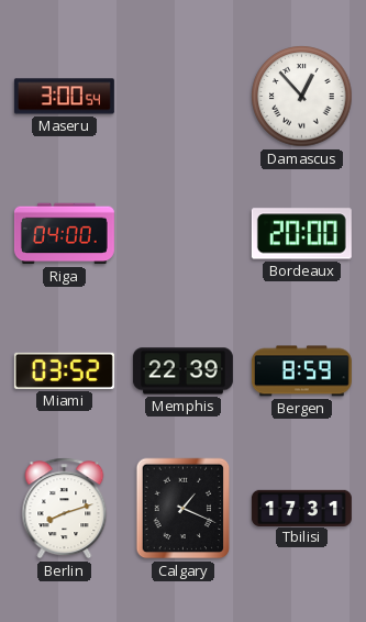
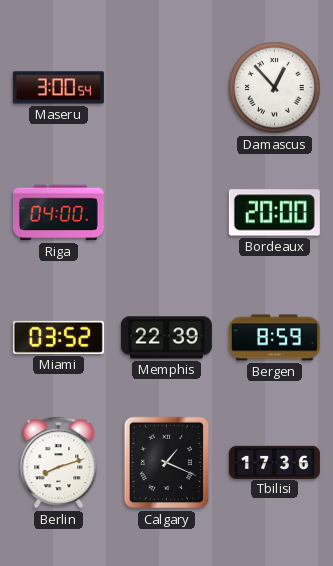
Tbilisi: 17:31 -> 17:36 (274, 462)
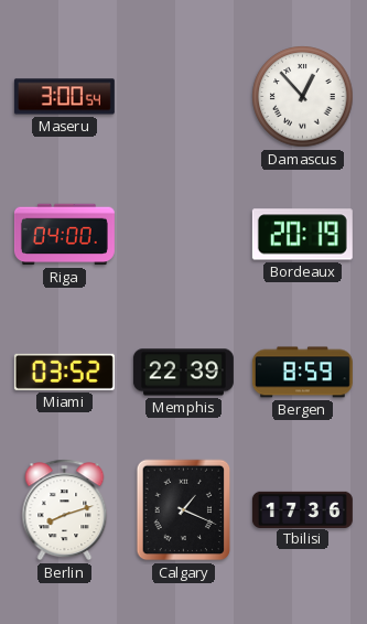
Bordeaux: 20:00 -> 20:19 (302, 235)
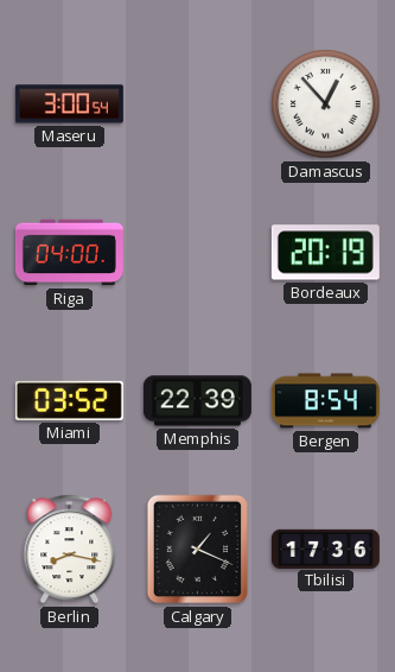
Bergen: 8:59 -> 8:54 (325, 401)
Berlin: 8:12 -> 8:17 (70, 550)
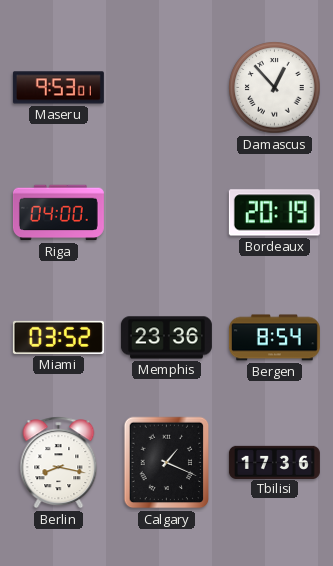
Maseru: 3:00 -> 9:53 (58, 88)
Memphis: 22:39 -> 23:36 (166, 338)
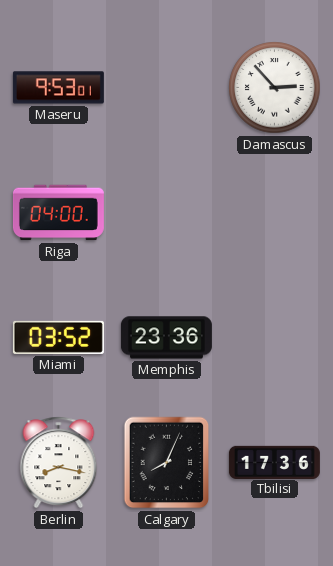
Damascus: 12:53 -> 2:53 (275, 88)
Bordeaux: 20:19 -> none (274, 213)
Bergen: 8:54 -> none (274, 338)
Calgary: 1:19 -> 8:04 (167, 463)
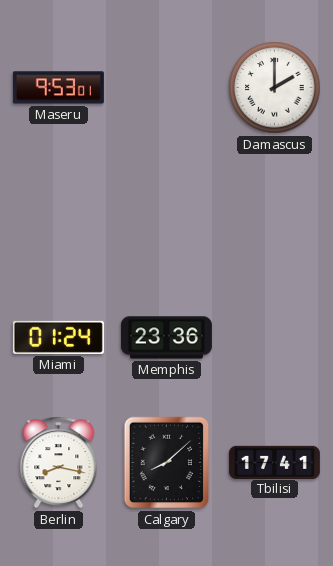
Damascus: 2:53 -> 2:00 (275, 88)
Riga: 04:00 -> none (58, 213)
Miami: 03:52 -> 01:24 (58, 337)
Calgary: 8:04 -> 8:08 (167, 463)
Tbilisi: 17:36 -> 17:41 (274, 462)
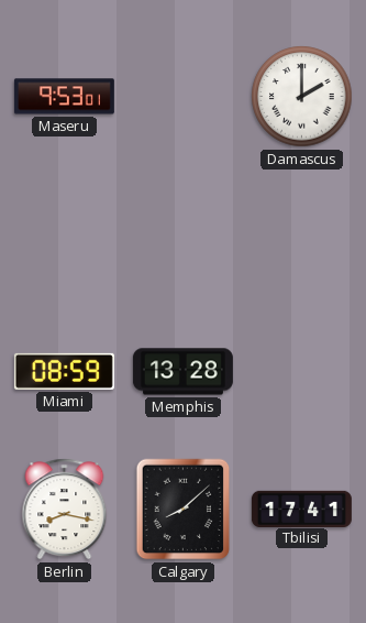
Miami: 01:24 -> 08:59 (64, 371)
Memphis: 23:36 -> 13:28 (182, 372)
